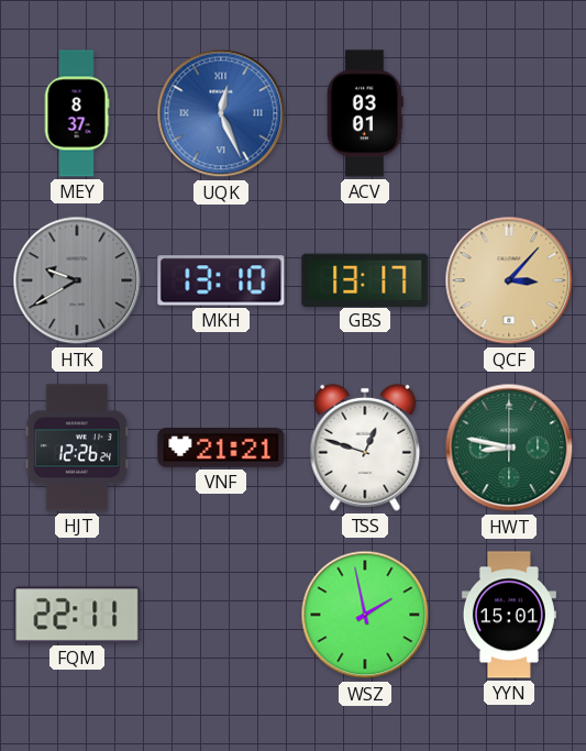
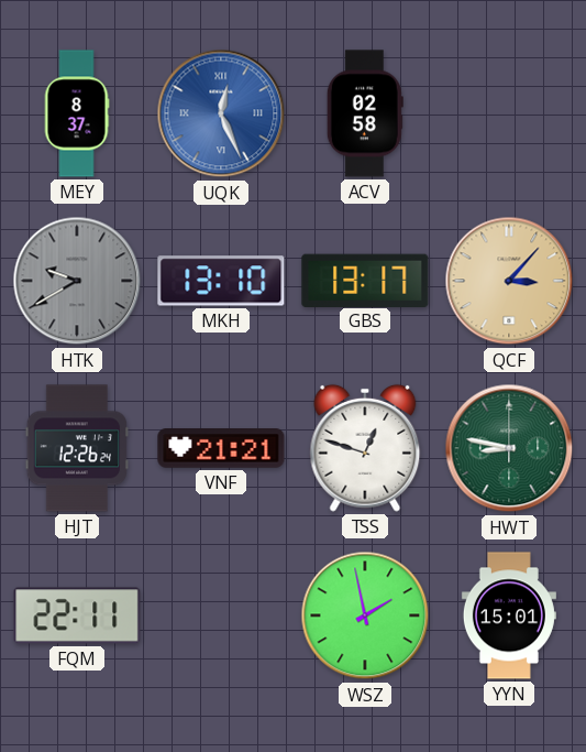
ACV: 03:01 -> 02:58 (365, 113)
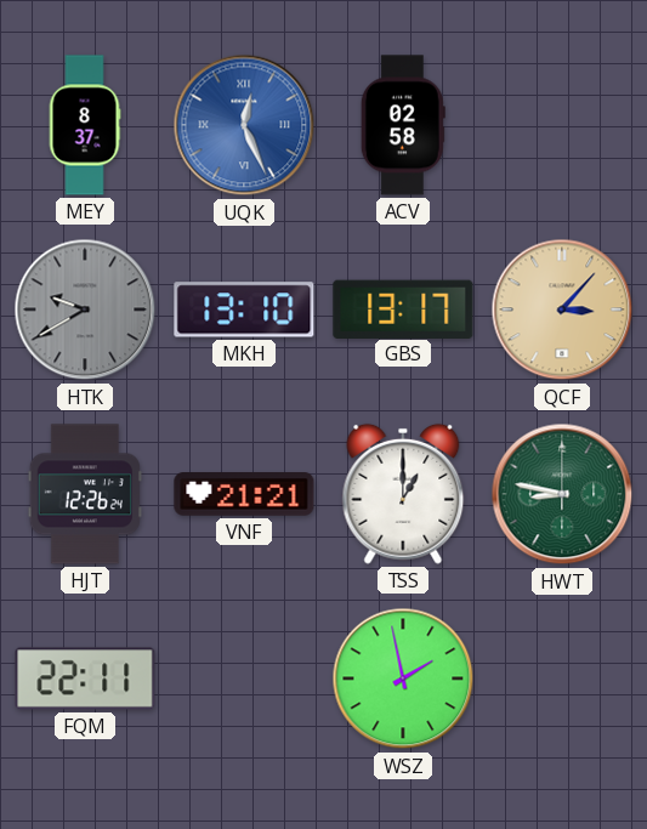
TSS: 12:48 -> 1:00 (403, 494)
YYN: 15:01 -> none (509, 615)
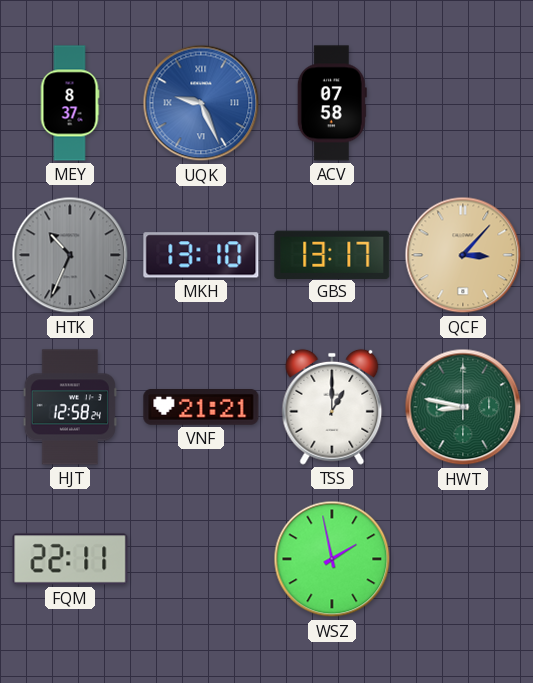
UQK: 12:26 -> 9:26 (201, 103)
ACV: 02:58 -> 07:58 (332, 103)
HTK: 9:40 -> 10:34 (70, 255)
HJT: 12:26 -> 12:58 (70, 407)
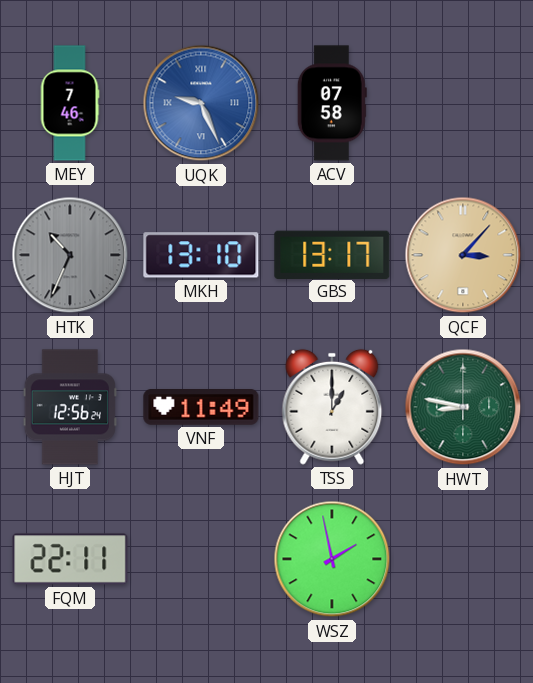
MEY: 8:37 -> 7:46 (70, 103)
HJT: 12:58 -> 12:56 (70, 407)
VNF: 21:21 -> 11:49 (201, 407)
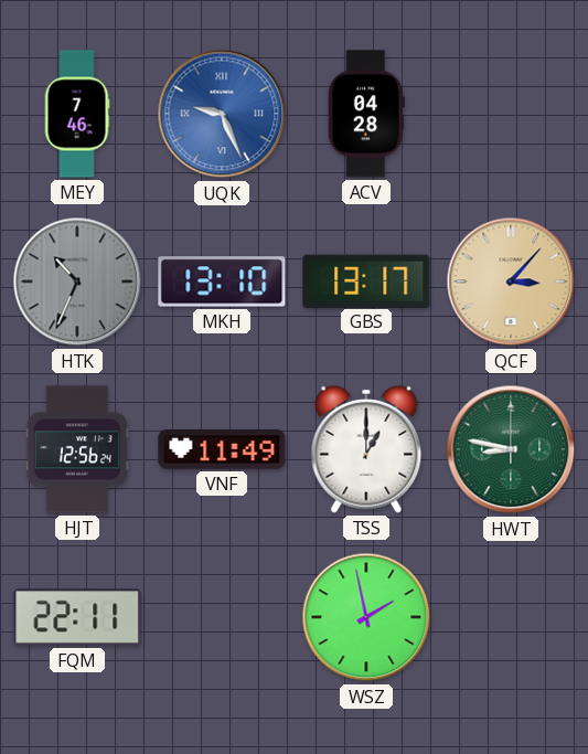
ACV: 07:58 -> 04:28 (366, 114)
